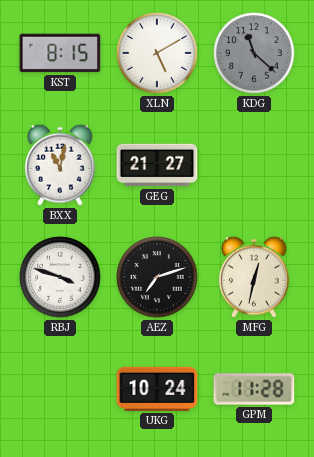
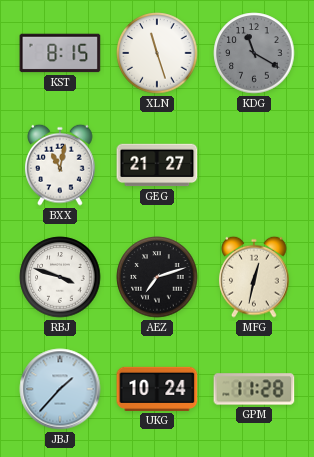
XLN: 5:10 -> 11:27 (157, 53)
KDG: 11:22 -> 11:20 (254, 53)
JBJ: none -> 1:37 (60, 389)
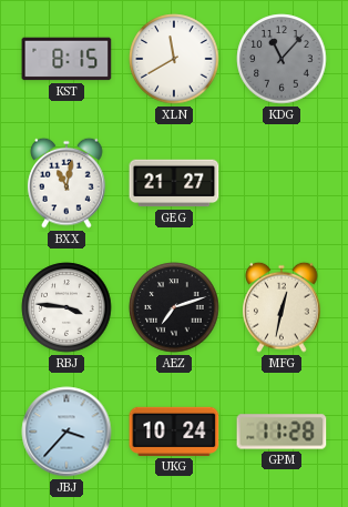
XLN: 11:27 -> 11:40 (174, 59)
KDG: 11:20 -> 11:07 (282, 59)
RBJ: 3:48 -> 3:46 (66, 307)
JBJ: 1:37 -> 3:37 (66, 432)
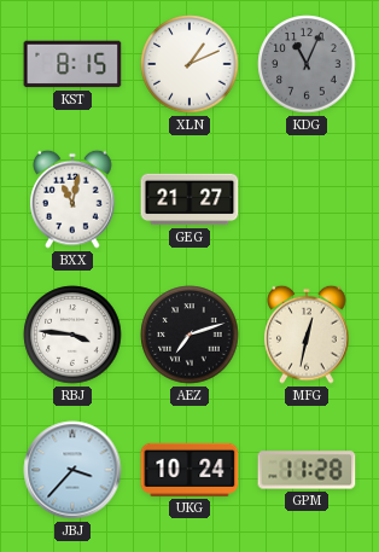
XLN: 11:40 -> 1:11 (189, 64)
KDG: 11:07 -> 11:04 (307, 64)
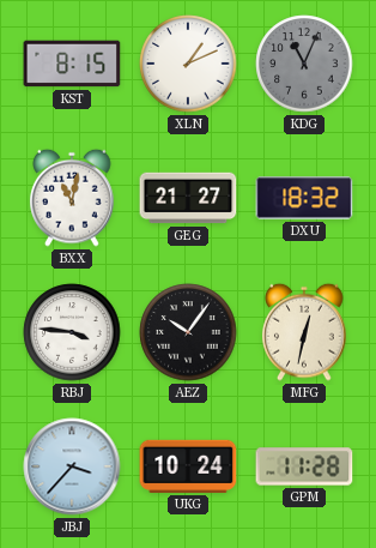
DXU: none -> 18:32 (304, 198)
AEZ: 7:12 -> 10:06 (188, 332)
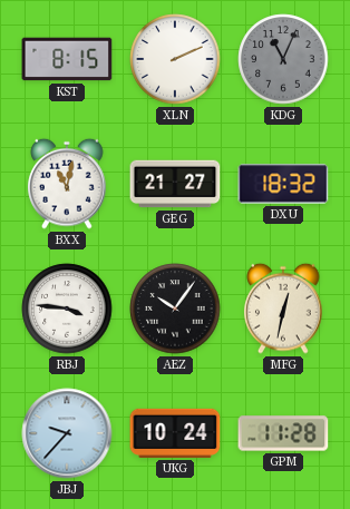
XLN: 1:11 -> 2:11 (175, 59)
JBJ: 3:37 -> 9:37 (67, 433)
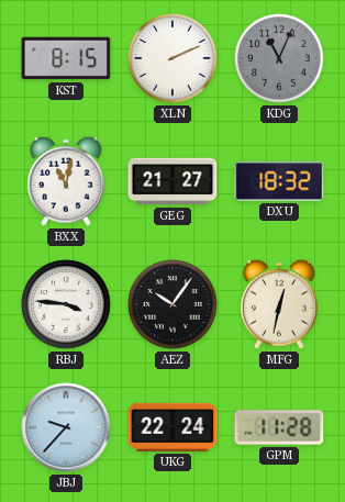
UKG: 10:24 -> 22:24 (172, 427)
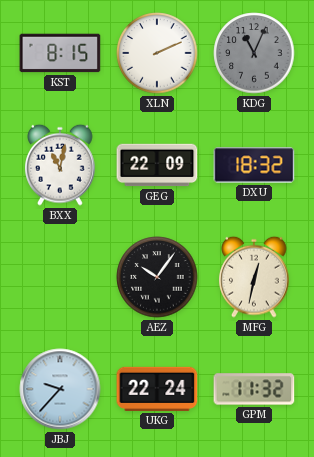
GEG: 21:27 -> 22:09 (157, 165)
RBJ: 3:46 -> none (66, 304)
GPM: 11:28 -> 11:32 (254, 389)
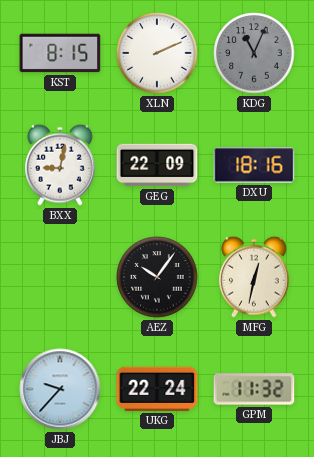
BXX: 11:02 -> 9:02 (60, 165)
DXU: 18:32 -> 18:16 (254, 165)
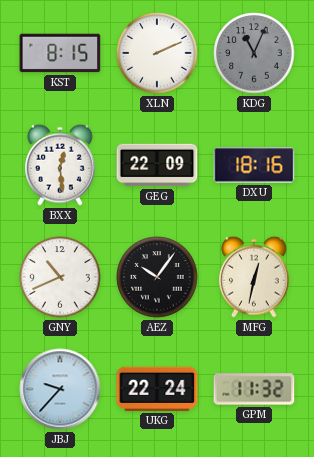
BXX: 9:02 -> 12:29 (60, 165)
GNY: none -> 10:41 (60, 277)
